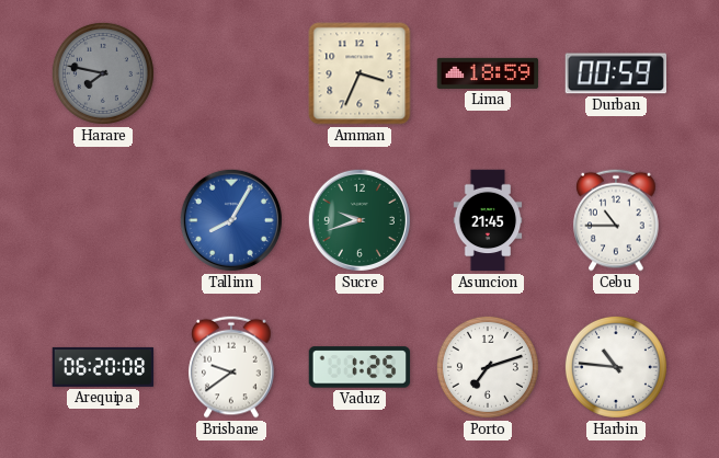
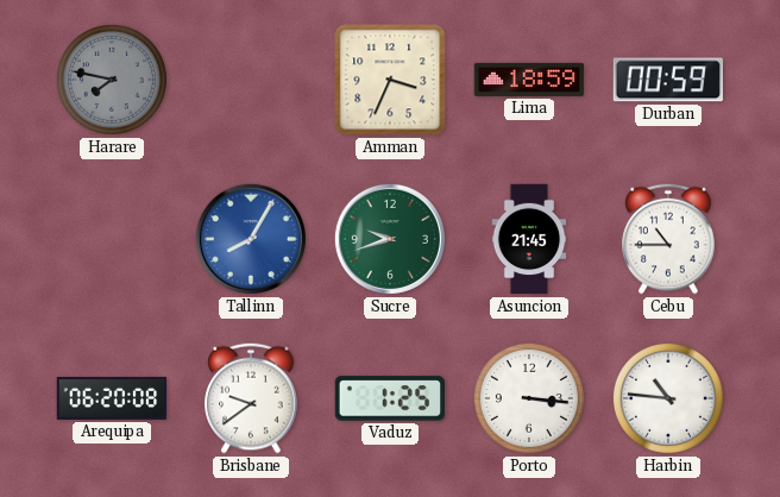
Porto: 7:12 -> 3:16 (529, 398)
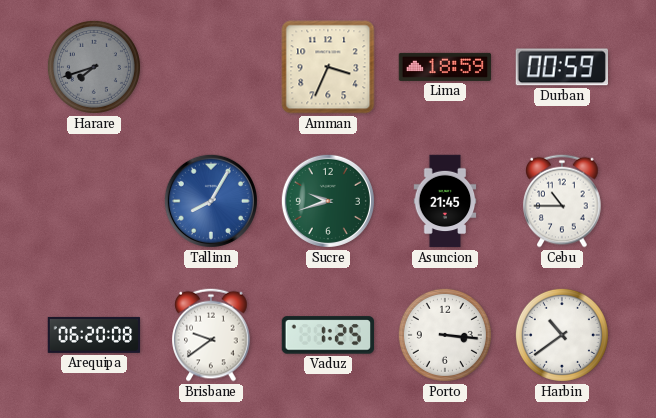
Harare: 7:47 -> 7:42 (94, 67)
Harbin: 10:46 -> 10:39 (562, 335)
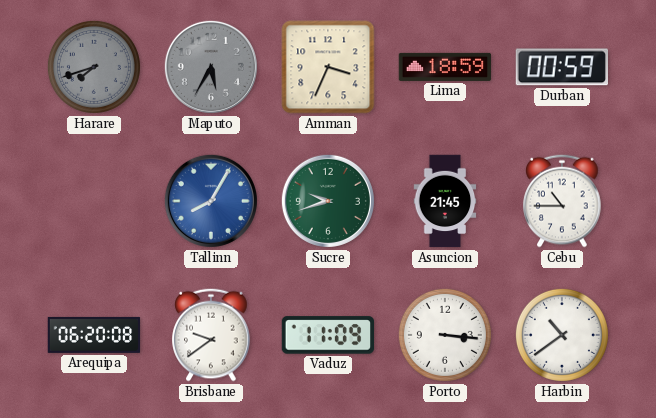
Maputo: none -> 5:35 (211, 67)
Vaduz: 1:25 -> 11:09 (328, 335)
